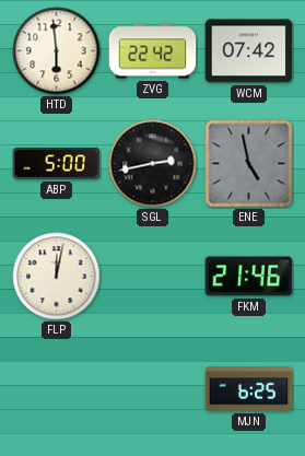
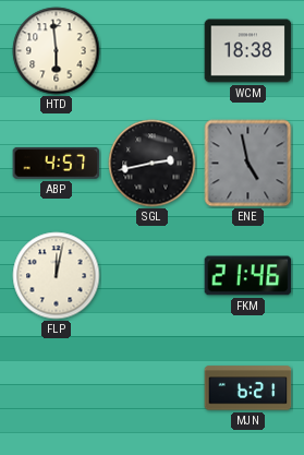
ZVG: 22:42 -> none (153, 51)
WCM: 07:42 -> 18:38 (248, 51)
ABP: 5:00 -> 4:57 (57, 163)
MJN: 6:25 -> 6:21 (248, 388)
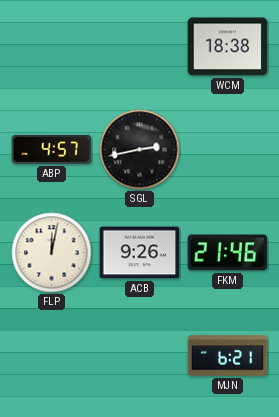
HTD: 5:59 -> none (57, 51)
ENE: 4:58 -> none (248, 164)
ACB: none -> 9:26 (140, 253)
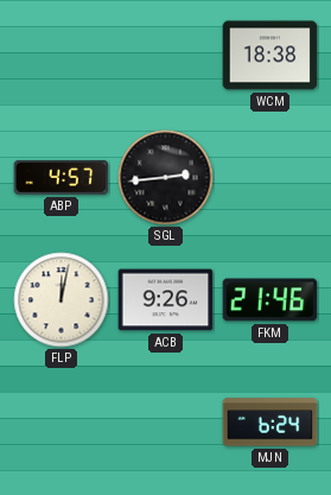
SGL: 2:43 -> 2:44 (166, 178)
MJN: 6:21 -> 6:24 (270, 423)
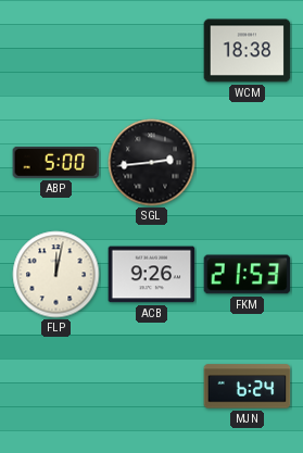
ABP: 4:57 -> 5:00 (56, 162)
FKM: 21:46 -> 21:53 (248, 275)
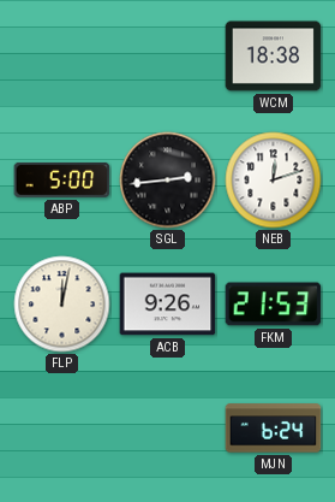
NEB: none -> 12:12 (274, 181)
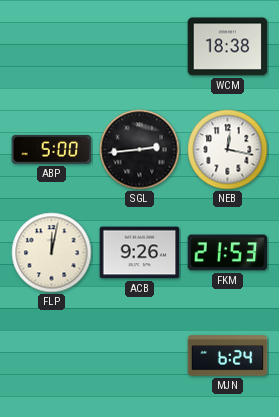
NEB: 12:12 -> 12:17 (228, 150)
